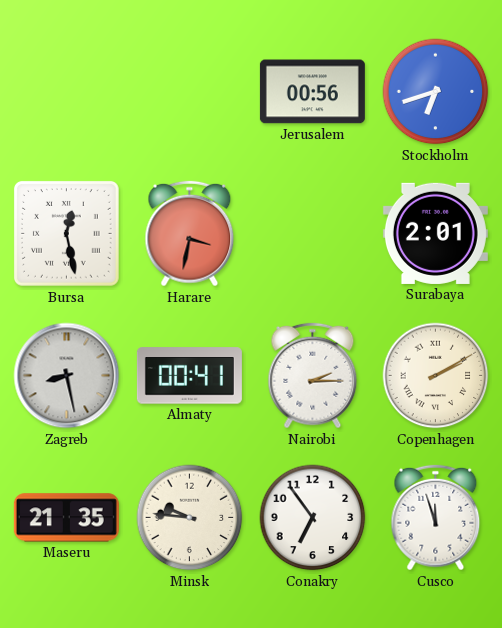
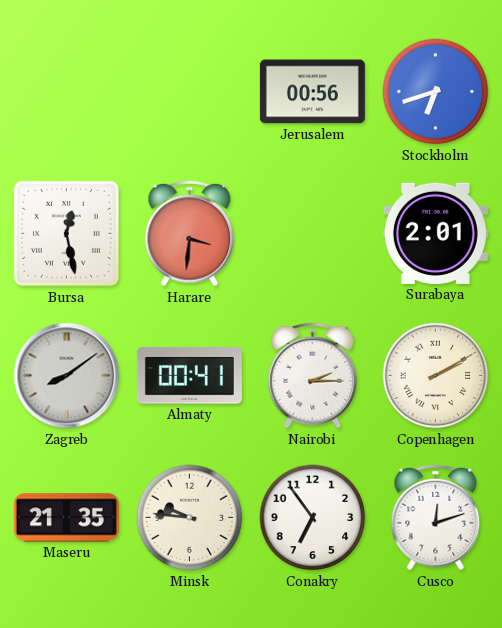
Harare: 3:32 -> 3:31 (190, 234)
Zagreb: 8:28 -> 8:09 (67, 376)
Cusco: 11:57 -> 12:12 (436, 518)
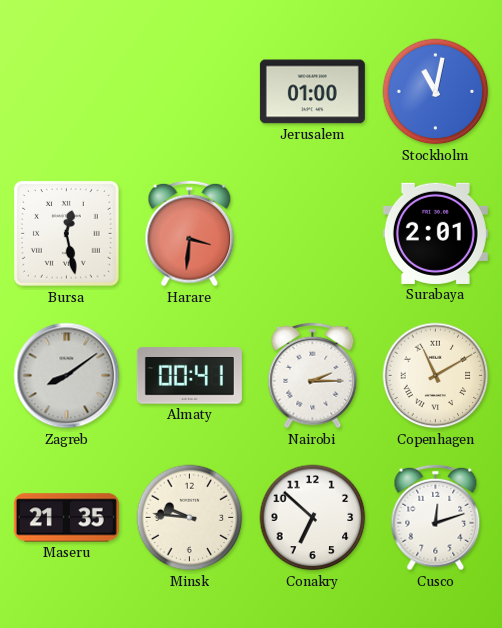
Jerusalem: 00:56 -> 01:00 (312, 92)
Stockholm: 6:42 -> 11:02 (436, 92)
Copenhagen: 2:10 -> 11:10 (436, 376)
Conakry: 6:54 -> 6:52 (313, 518)
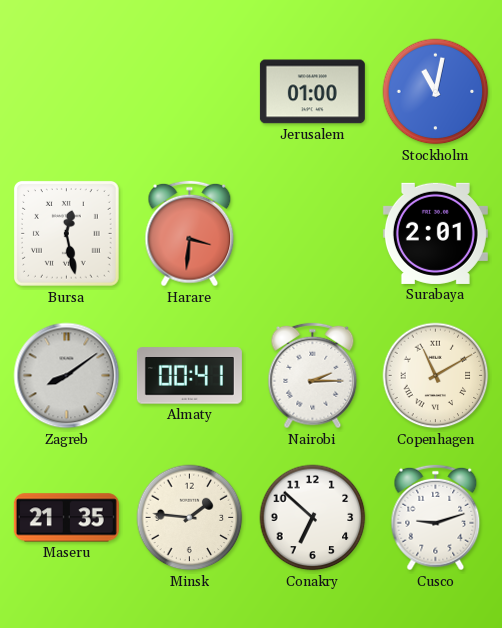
Minsk: 9:46 -> 1:46 (190, 518)
Cusco: 12:12 -> 9:12 (436, 518)
